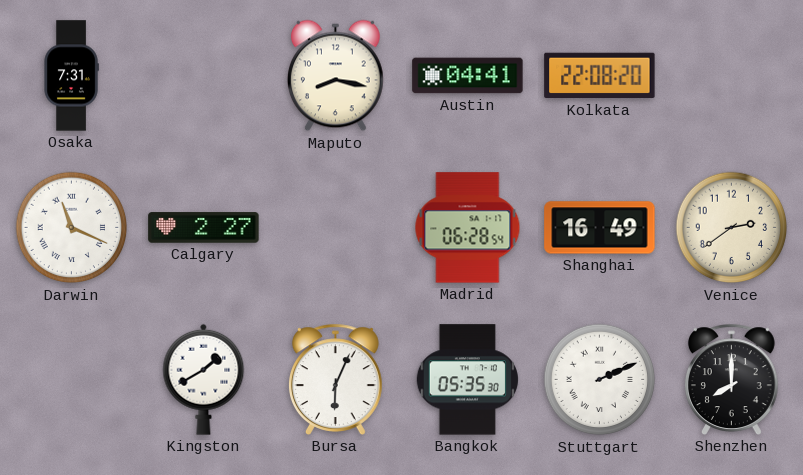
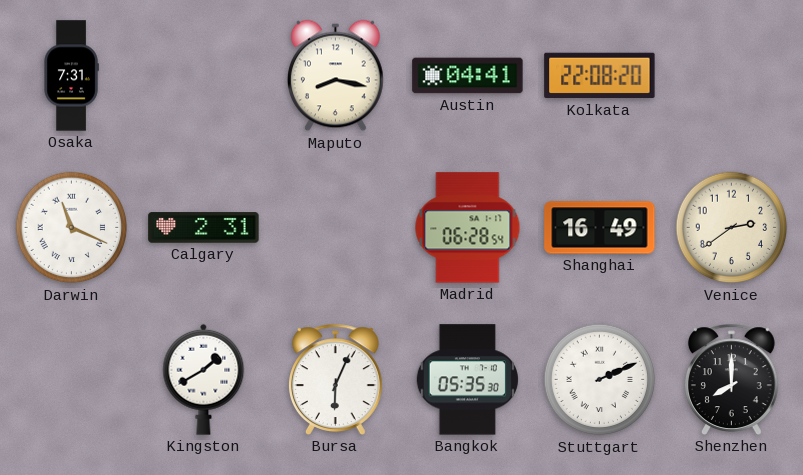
Calgary: 2:27 -> 2:31 (204, 228)
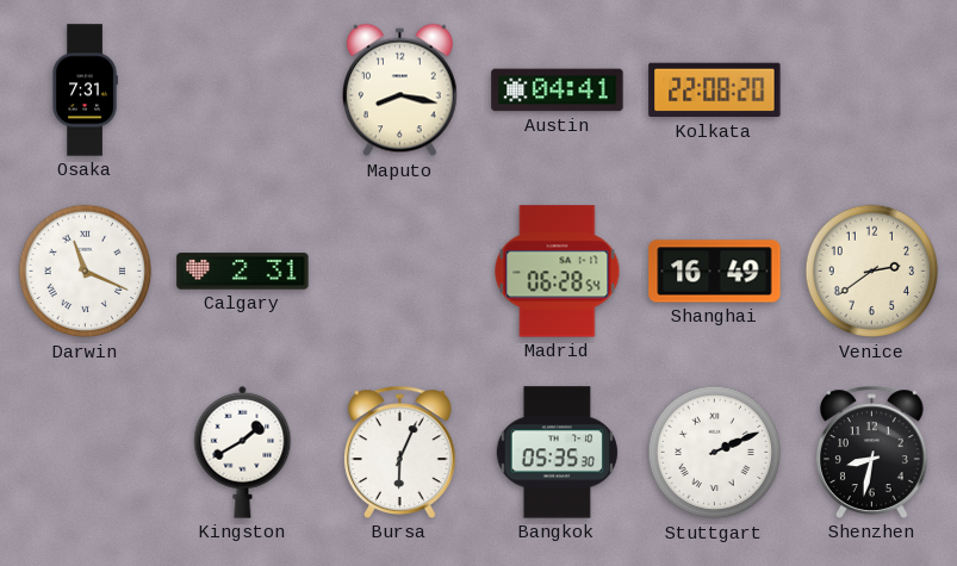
Shenzhen: 8:00 -> 8:32 (871, 452)
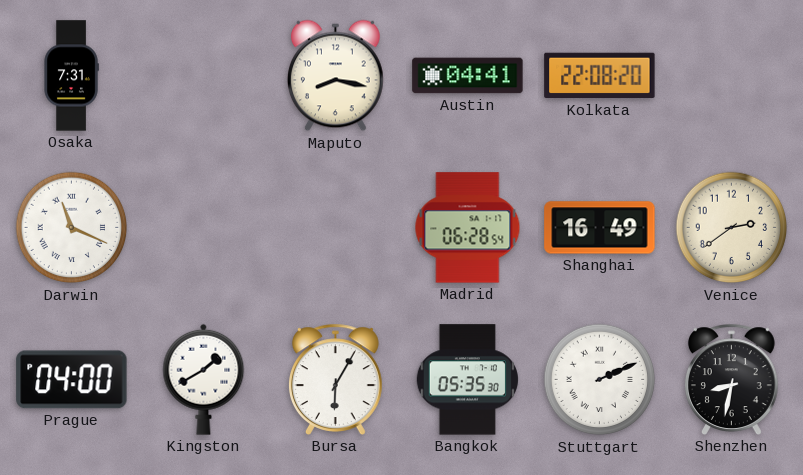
Calgary: 2:31 -> none (243, 272)
Prague: none -> 04:00 (72, 380)
Bursa: 6:04 -> 6:05 (335, 379)
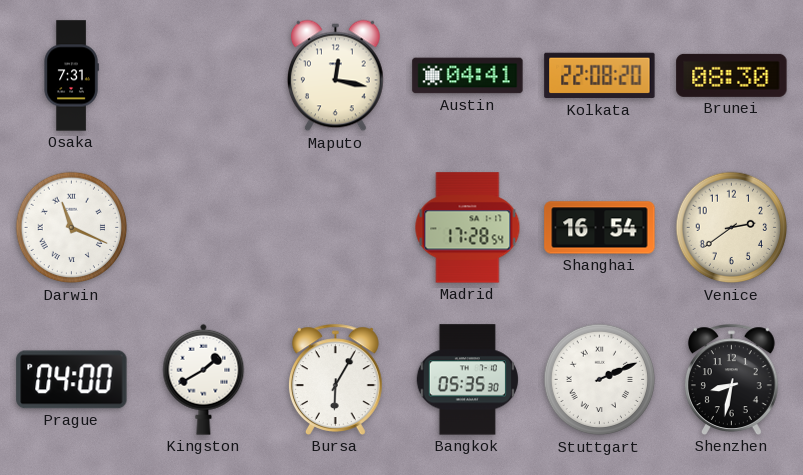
Maputo: 8:17 -> 12:17 (335, 76)
Brunei: none -> 08:30 (732, 75)
Madrid: 06:28 -> 17:28 (468, 228)
Shanghai: 16:49 -> 16:54 (600, 228)
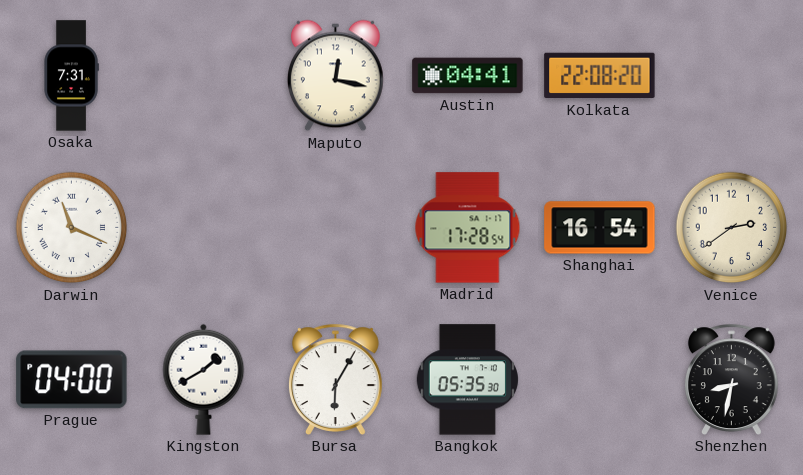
Brunei: 08:30 -> none (732, 75)
Stuttgart: 2:11 -> none (600, 380)
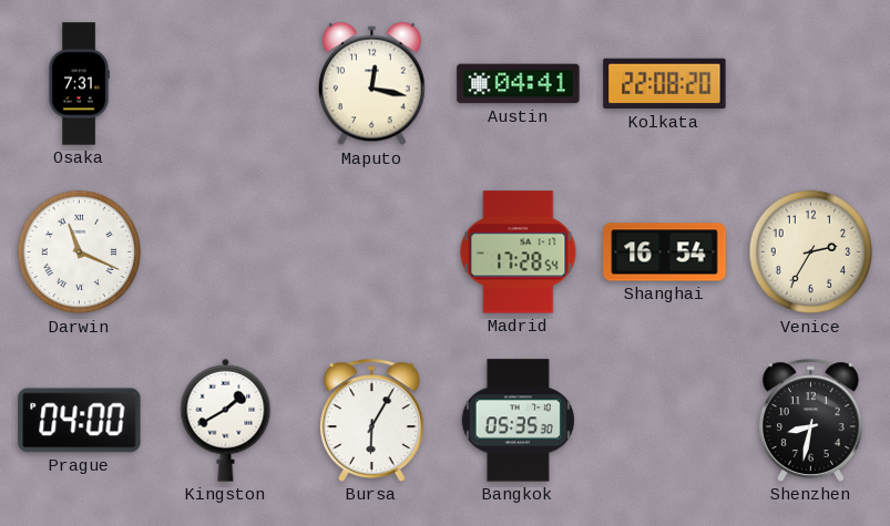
Venice: 2:39 -> 2:35 (811, 252)
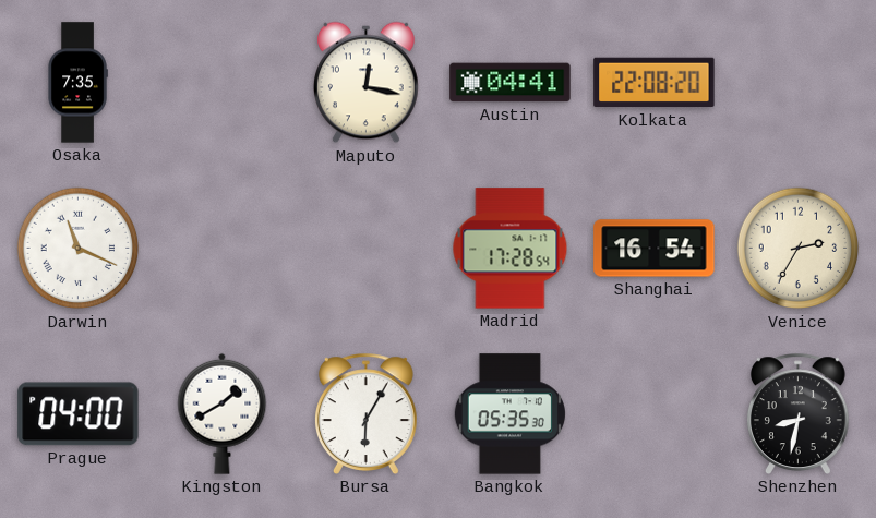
Osaka: 7:31 -> 7:35 (77, 83)
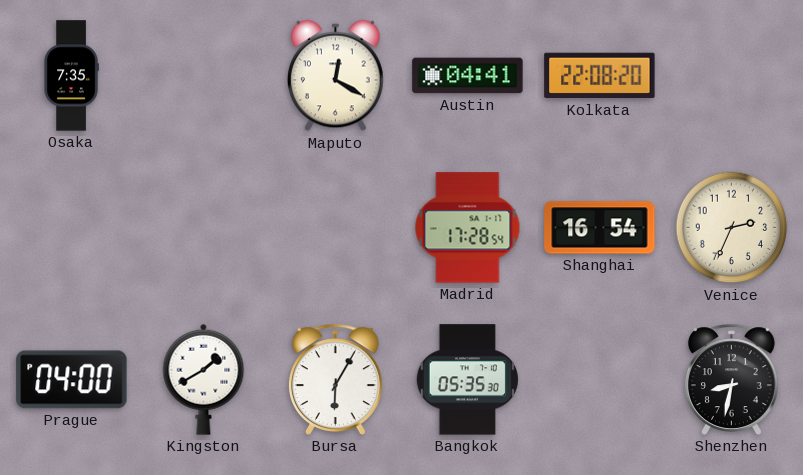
Maputo: 12:17 -> 12:20 (335, 76)
Darwin: 11:19 -> none (79, 249)
Venice: 2:35 -> 2:34 (732, 228)
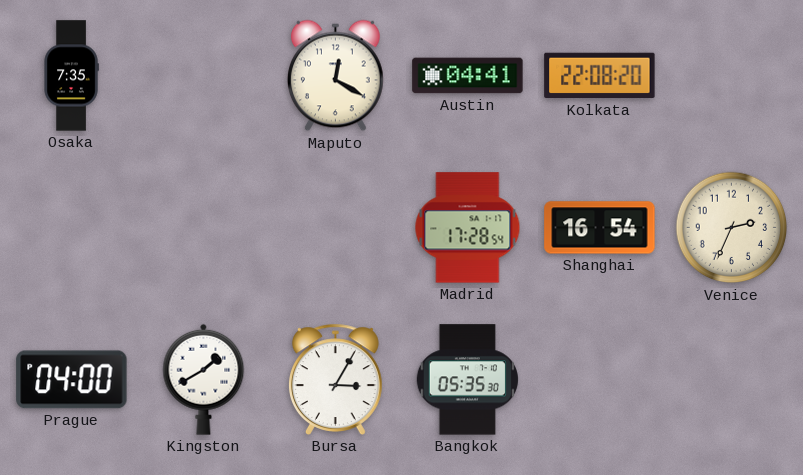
Bursa: 6:05 -> 3:05 (335, 379)
Shenzhen: 8:32 -> none (731, 379)
